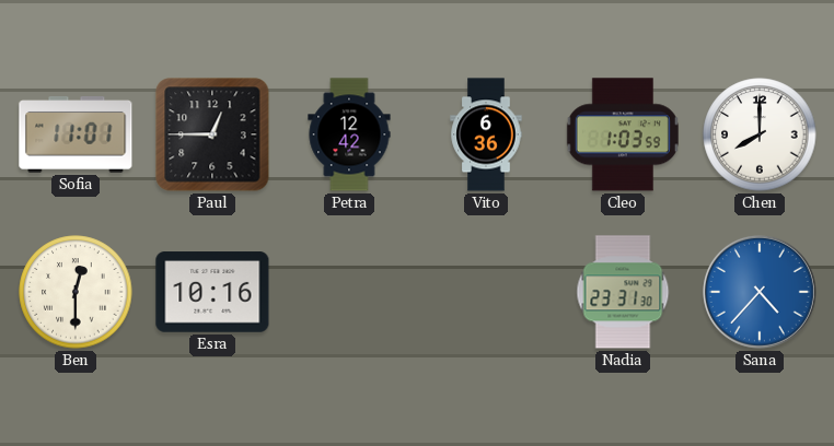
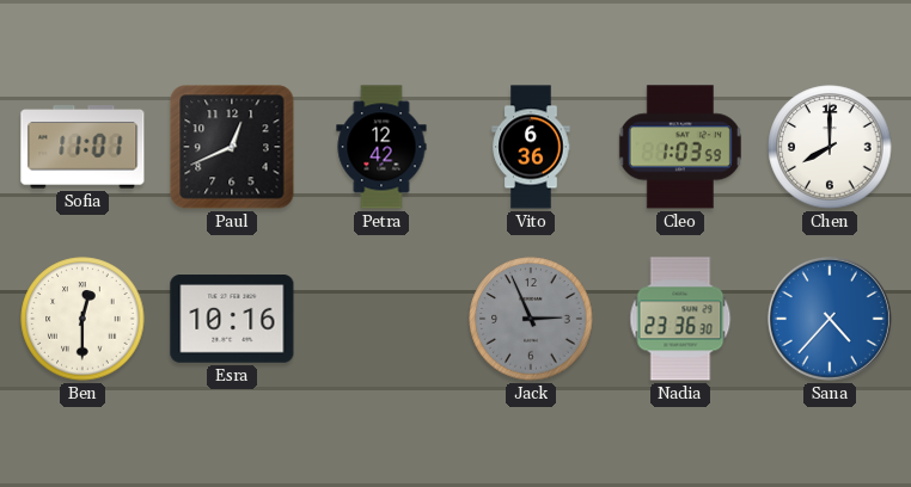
Paul: 12:45 -> 12:41 (232, 147)
Jack: none -> 2:56 (531, 319)
Nadia: 23:31 -> 23:36 (680, 319)
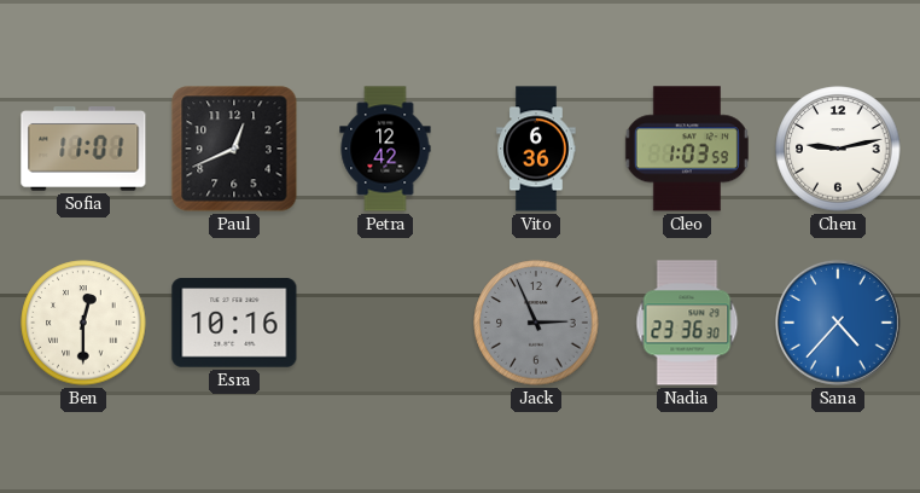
Chen: 8:00 -> 9:13 (838, 149)
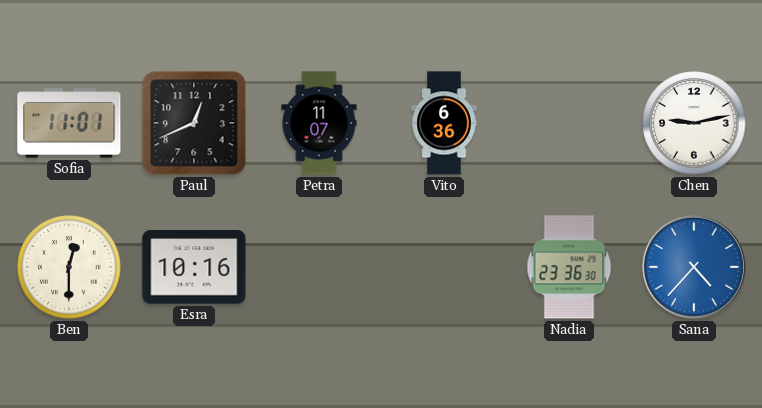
Petra: 12:42 -> 11:07 (319, 123)
Cleo: 1:03 -> none (687, 149)
Jack: 2:56 -> none (536, 323)
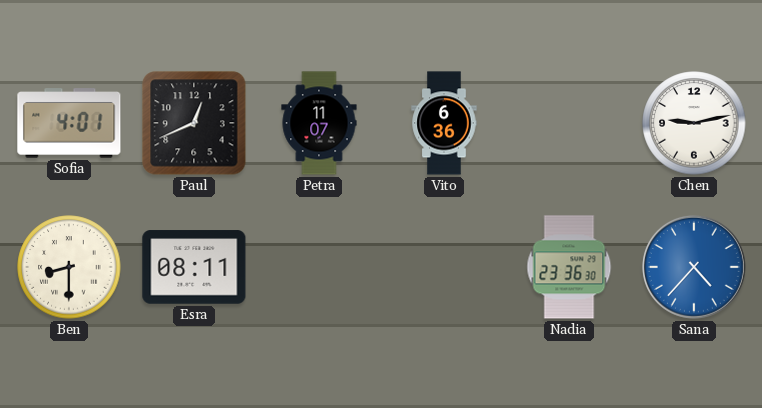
Sofia: 11:01 -> 4:01 (69, 123)
Ben: 12:30 -> 8:30 (69, 267)
Esra: 10:16 -> 08:11 (194, 267)
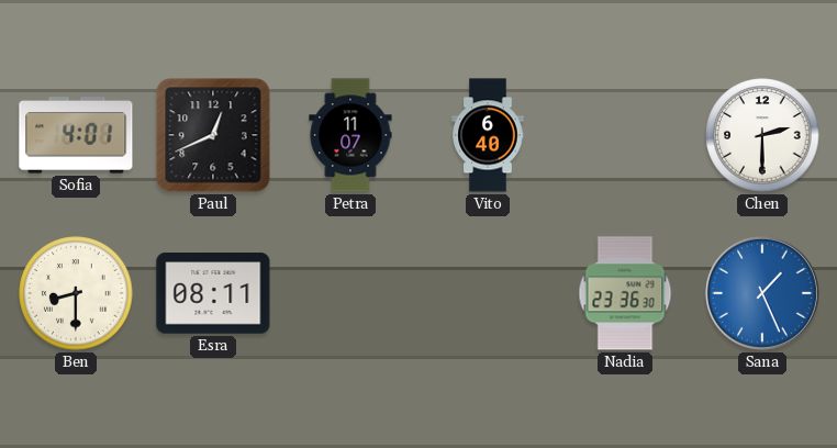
Vito: 6:36 -> 6:40 (488, 135)
Chen: 9:13 -> 2:30 (762, 135)
Sana: 4:37 -> 1:26 (762, 293)
